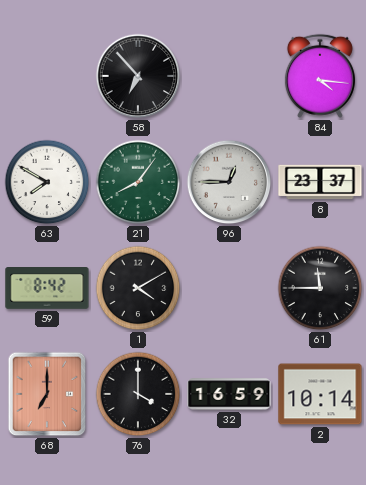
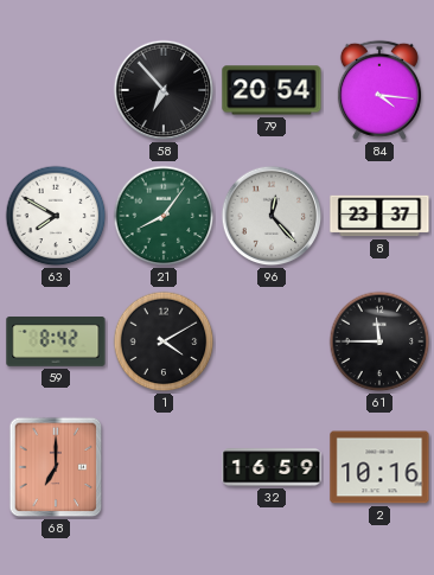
79: none -> 20:54 (272, 90)
96: 12:45 -> 12:23 (272, 216)
76: 4:00 -> none (138, 394)
2: 10:14 -> 10:16 (379, 467)
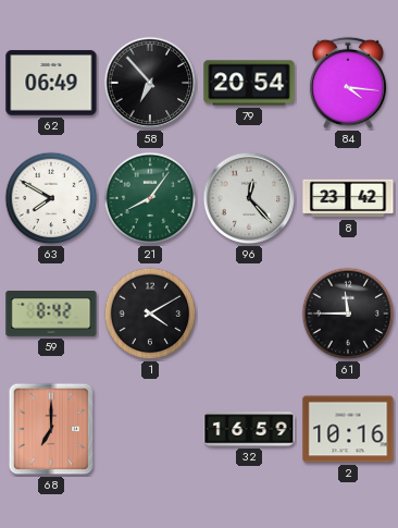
62: none -> 06:49 (51, 83)
8: 23:37 -> 23:42 (348, 198)
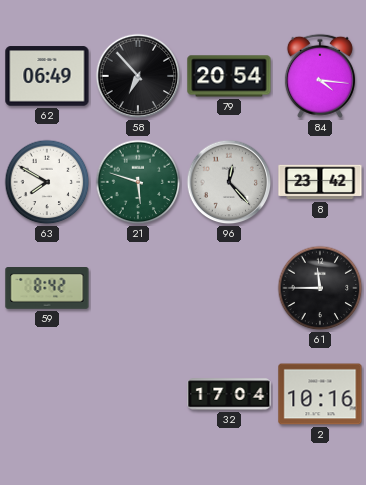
21: 8:06 -> 5:48 (138, 182)
1: 4:10 -> none (150, 314)
68: 7:00 -> none (51, 429)
32: 16:59 -> 17:04 (229, 394)
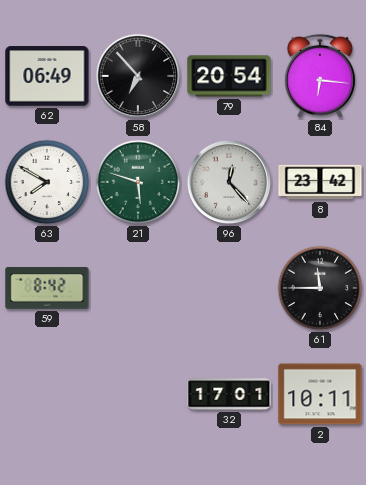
84: 4:16 -> 6:16 (320, 76)
32: 17:04 -> 17:01 (229, 394)
2: 10:16 -> 10:11 (320, 394)
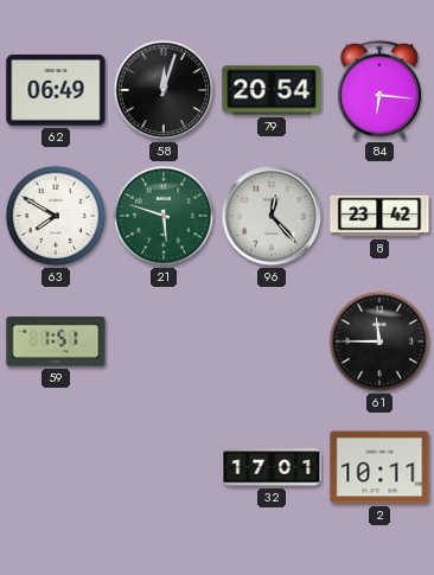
58: 6:53 -> 12:03 (164, 90)
59: 8:42 -> 1:51 (56, 343)
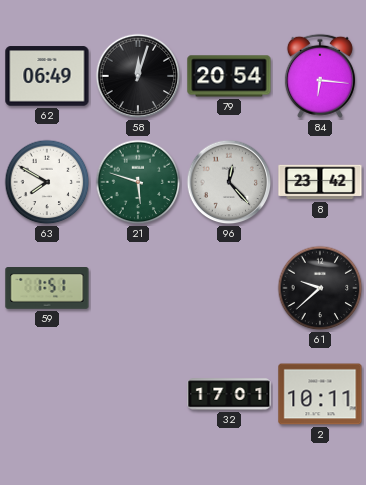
61: 11:45 -> 9:38 (320, 288)
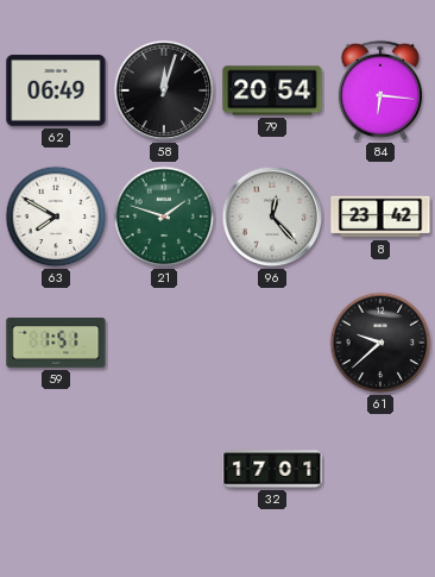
21: 5:48 -> 1:48 (164, 217)
2: 10:11 -> none (320, 394)
